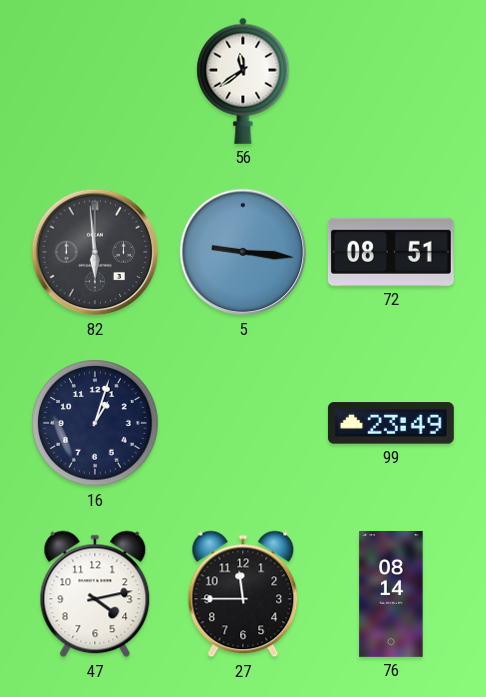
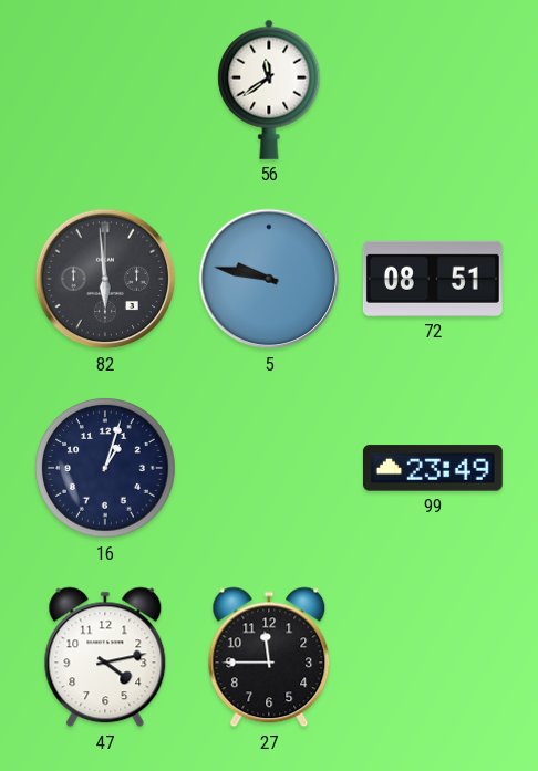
5: 9:16 -> 9:47 (269, 279)
76: 08:14 -> none (391, 594)
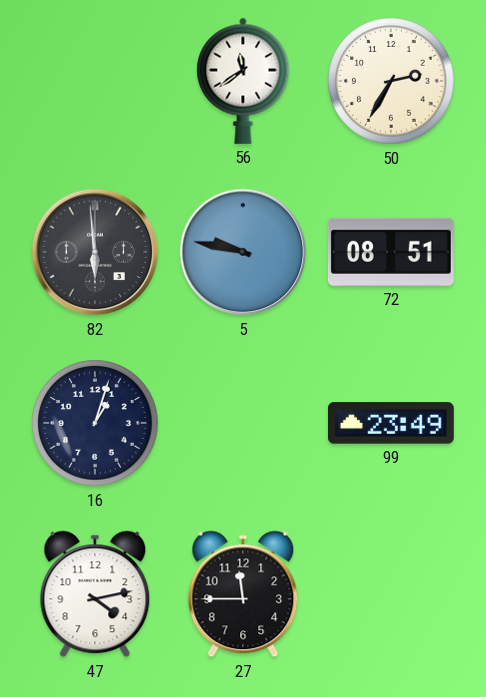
50: none -> 2:35 (391, 81)
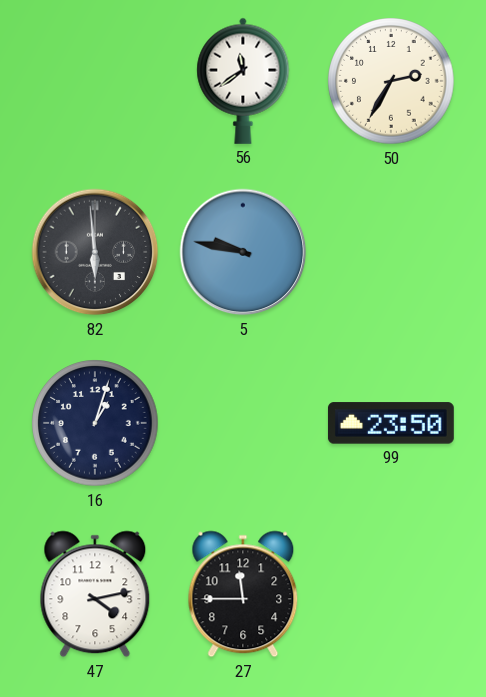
72: 08:51 -> none (391, 252)
99: 23:49 -> 23:50 (391, 423)
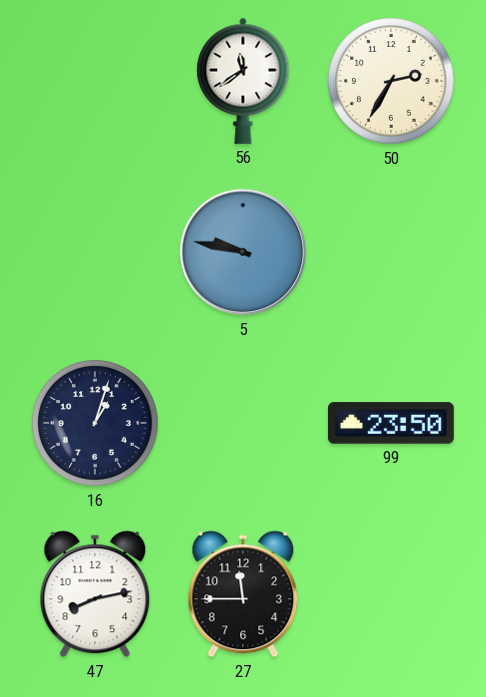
82: 5:59 -> none (95, 252)
47: 4:13 -> 8:13 (95, 594)
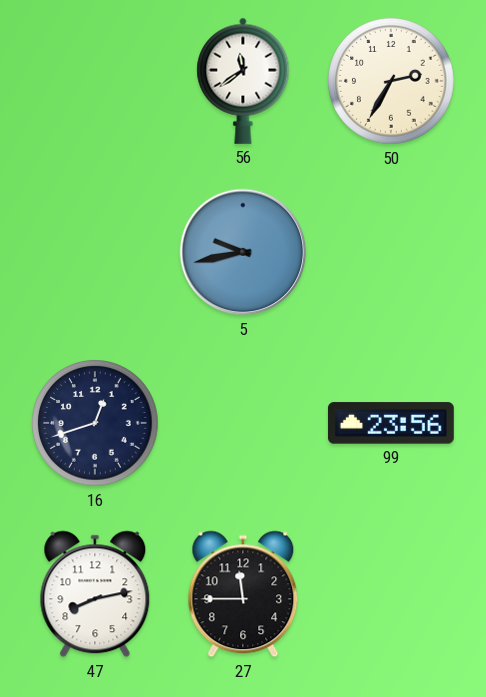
5: 9:47 -> 9:43 (243, 252)
16: 1:03 -> 12:42 (95, 423)
99: 23:50 -> 23:56 (391, 423)
